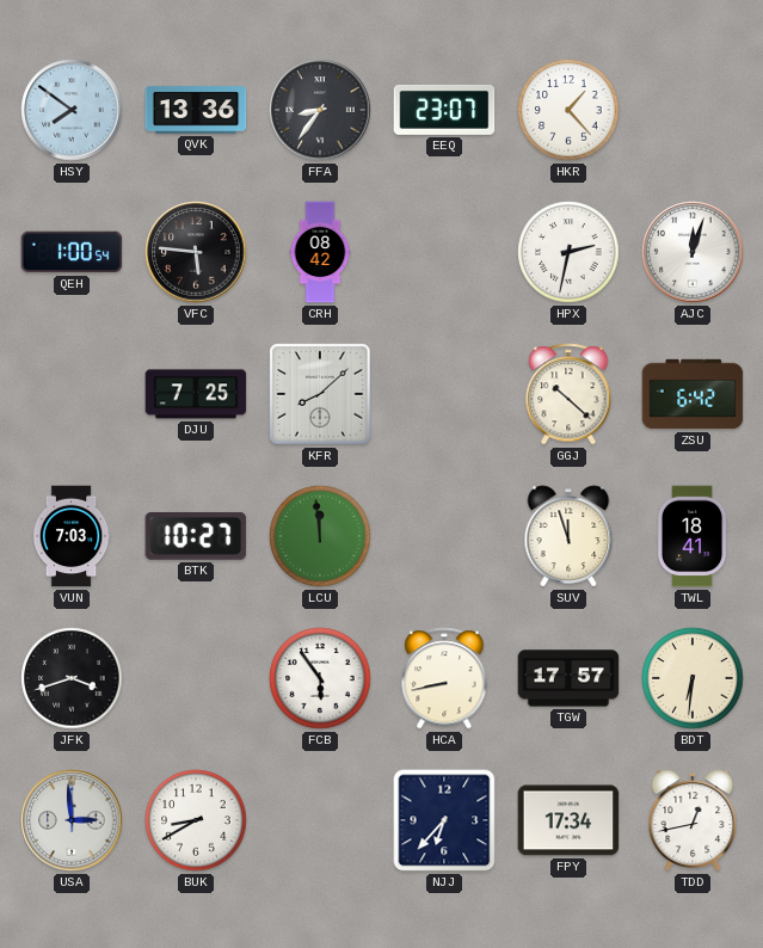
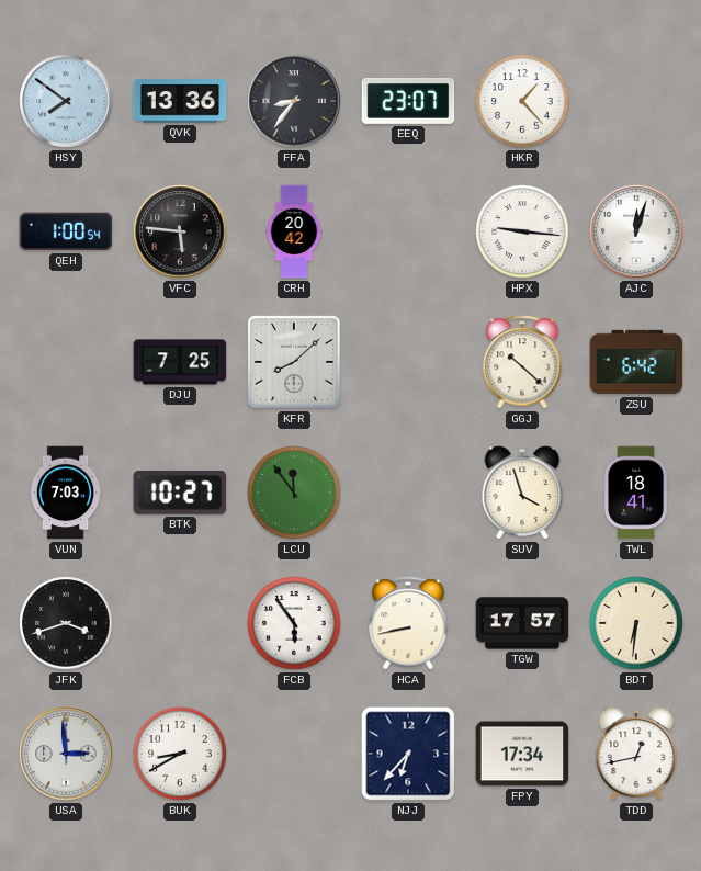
CRH: 08:42 -> 20:42 (294, 231)
HPX: 2:32 -> 9:16 (522, 231)
LCU: 11:59 -> 11:54 (294, 493)
SUV: 11:57 -> 3:57 (522, 493)
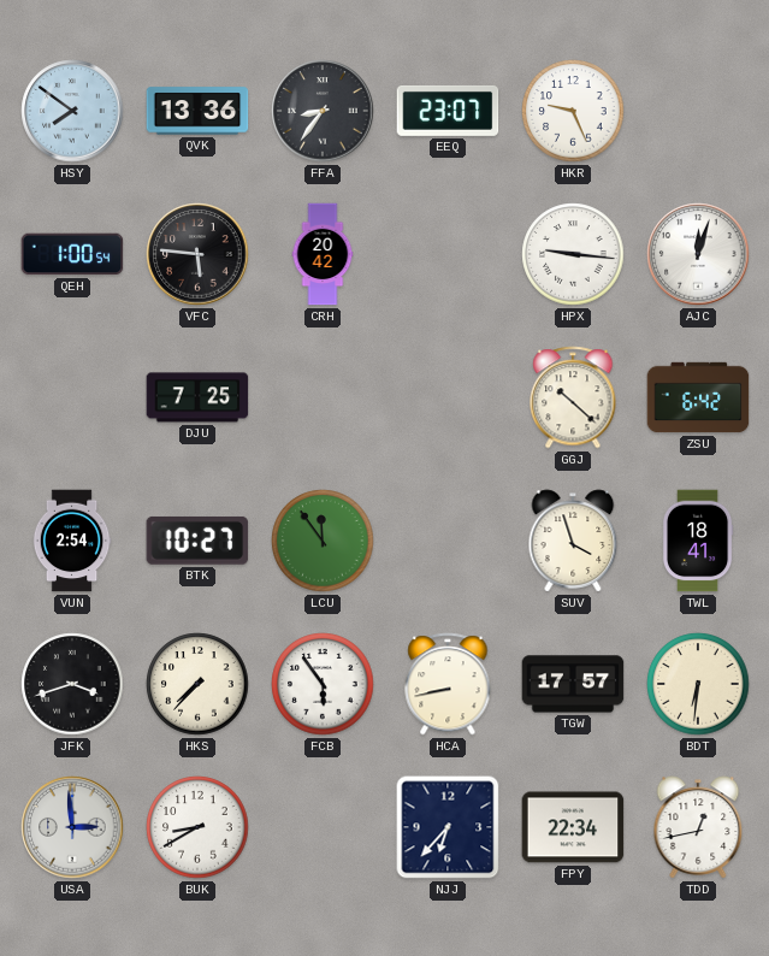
HKR: 1:23 -> 9:26 (573, 111)
KFR: 8:08 -> none (294, 362)
VUN: 7:03 -> 2:54 (72, 541)
HKS: none -> 7:37 (197, 684)
FPY: 17:34 -> 22:34 (573, 827)
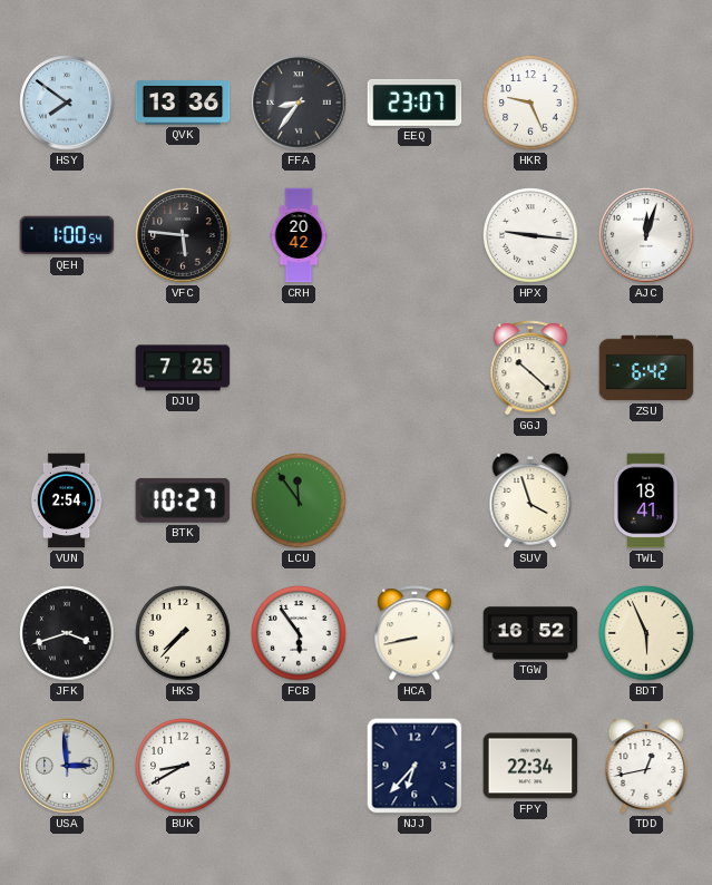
TGW: 17:57 -> 16:52 (530, 633)
BDT: 6:31 -> 5:56 (646, 633)
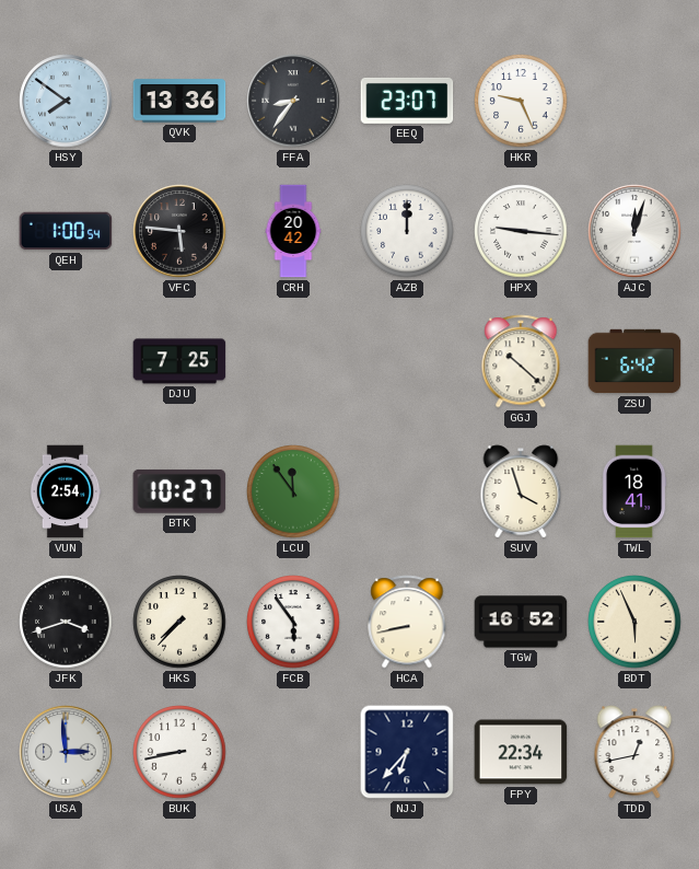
AZB: none -> 12:00 (407, 231)
BUK: 8:40 -> 8:43 (179, 752)
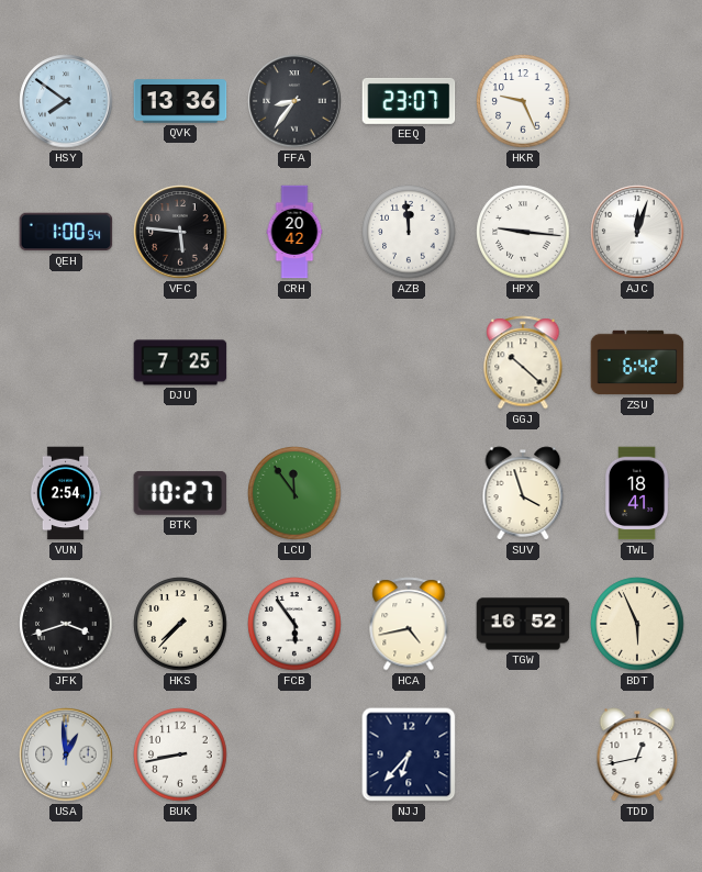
AZB: 12:00 -> 11:59 (409, 232)
HCA: 8:43 -> 4:43 (409, 624)
USA: 2:59 -> 12:59 (66, 754)
FPY: 22:34 -> none (521, 752)
